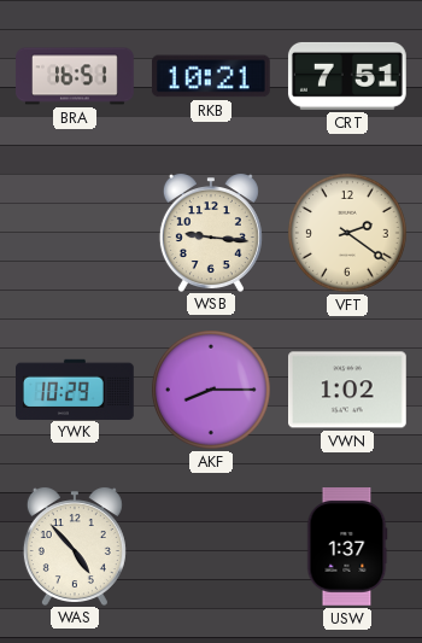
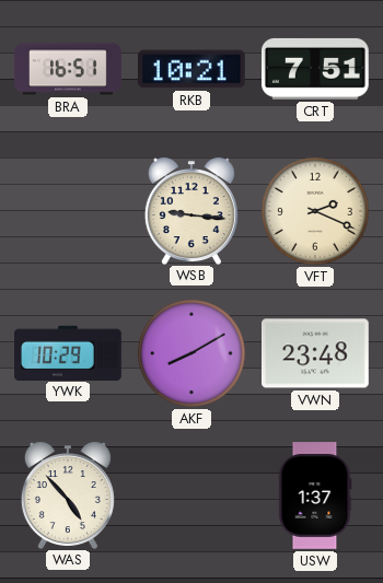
VFT: 2:21 -> 2:19 (315, 211)
AKF: 8:15 -> 8:10 (191, 353)
VWN: 1:02 -> 23:48 (316, 353)
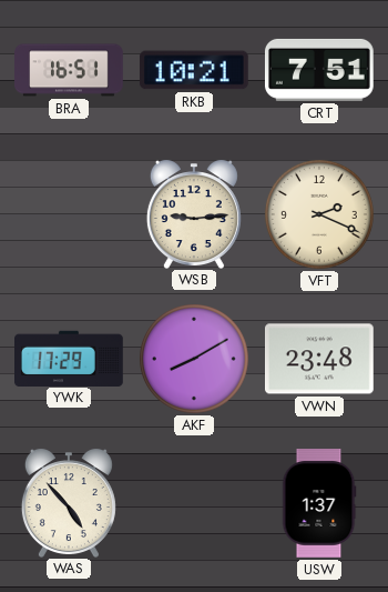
WSB: 9:16 -> 9:14 (194, 213)
YWK: 10:29 -> 17:29 (70, 358)
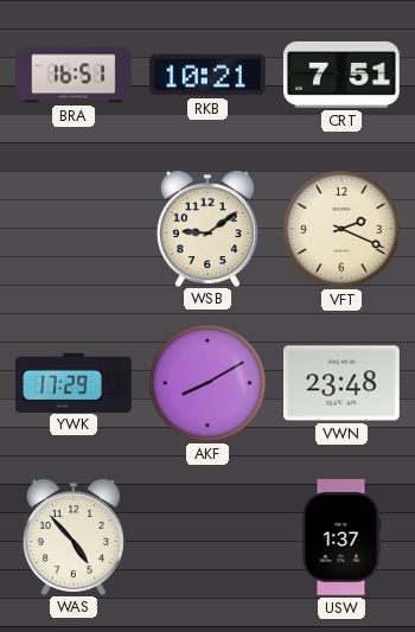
WSB: 9:14 -> 9:09 (207, 228)
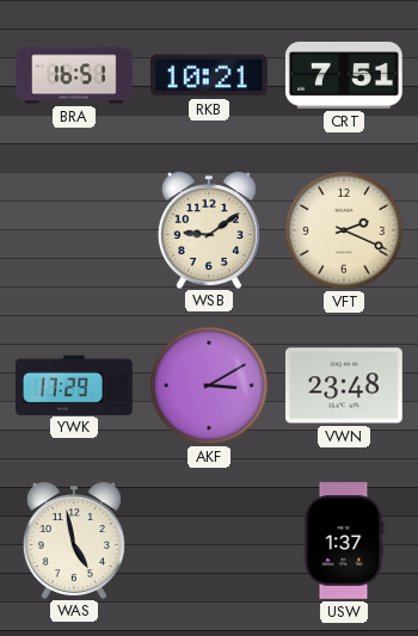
AKF: 8:10 -> 3:10 (209, 385)
WAS: 4:53 -> 4:58 (74, 539)
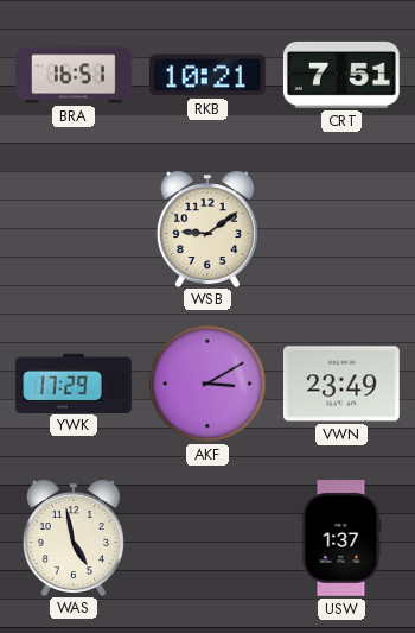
VFT: 2:19 -> none (344, 230)
VWN: 23:48 -> 23:49 (343, 384)
